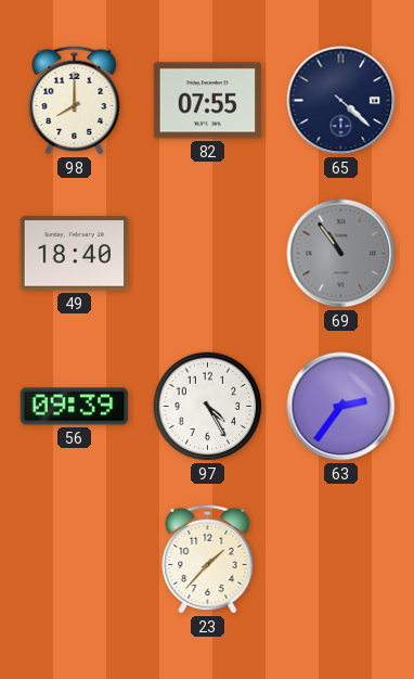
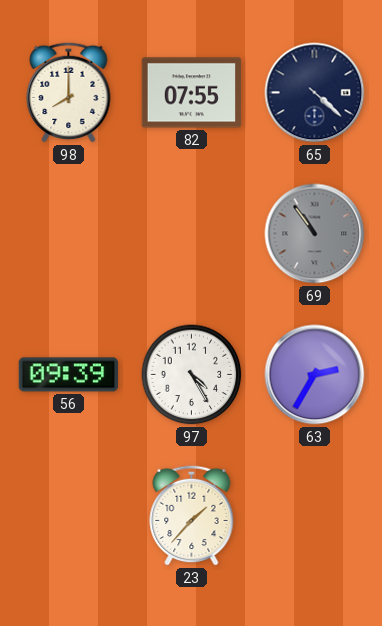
49: 18:40 -> none (74, 254)
63: 2:36 -> 2:35 (315, 375)
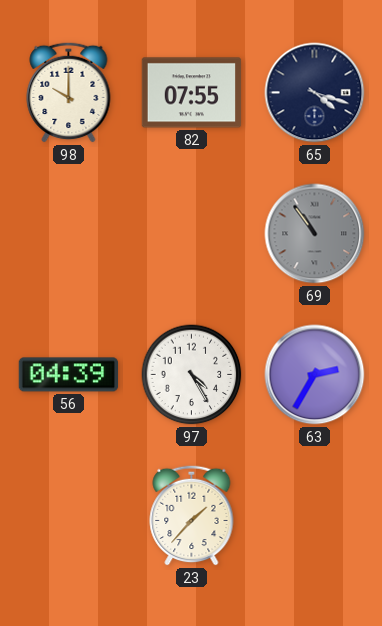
98: 8:00 -> 10:00 (69, 92)
65: 4:22 -> 4:18 (315, 93)
56: 09:39 -> 04:39 (69, 375)
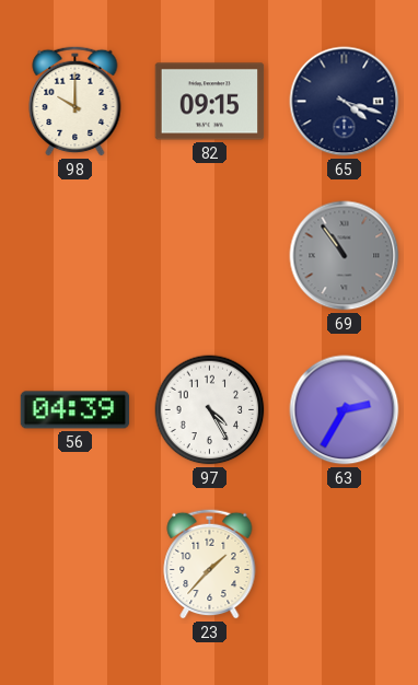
82: 07:55 -> 09:15 (210, 102)
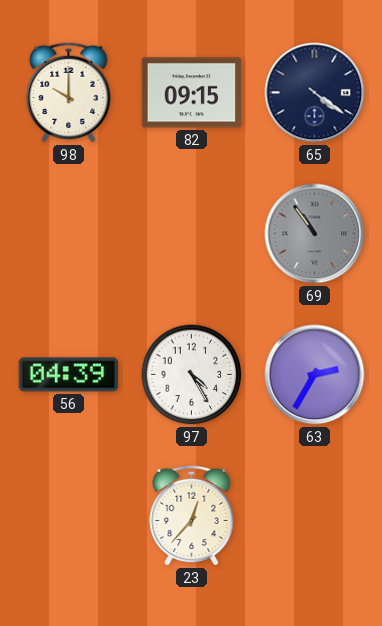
65: 4:18 -> 4:21 (315, 93)
23: 1:37 -> 12:37 (192, 515)
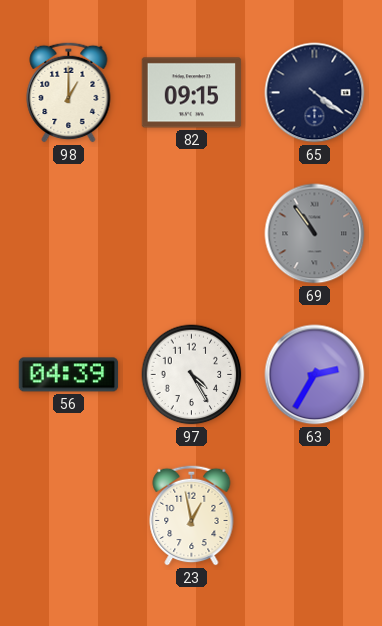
98: 10:00 -> 1:00 (69, 92)
23: 12:37 -> 12:58 (192, 515)
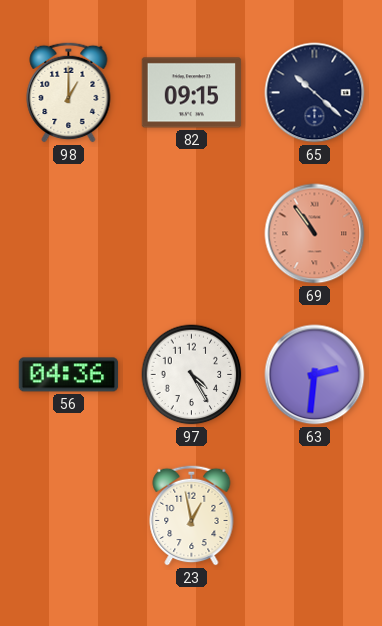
65: 4:21 -> 10:22 (315, 93)
69 dial: grey -> salmon (315, 234)
56: 04:39 -> 04:36 (69, 375)
63: 2:35 -> 2:31 (315, 375)
